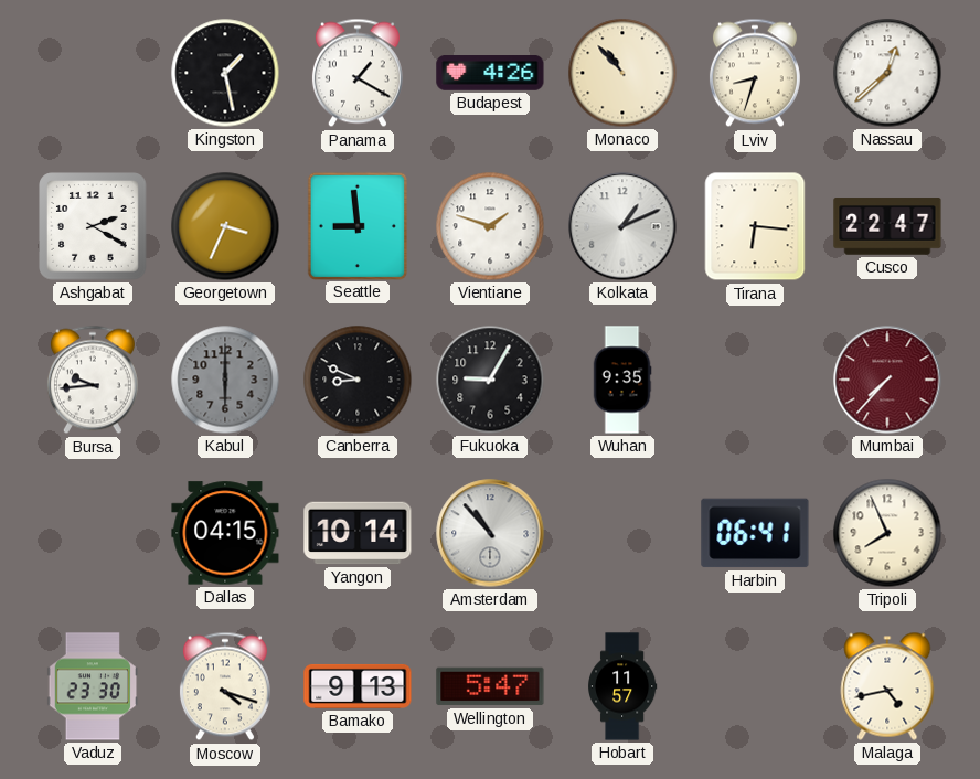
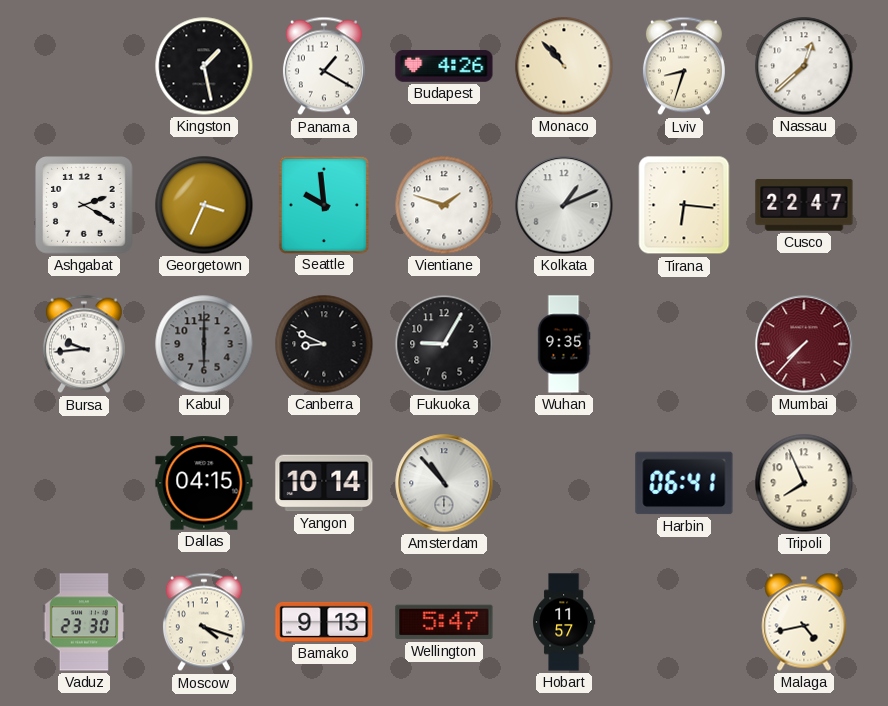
Seattle: 8:59 -> 9:59 (324, 204)
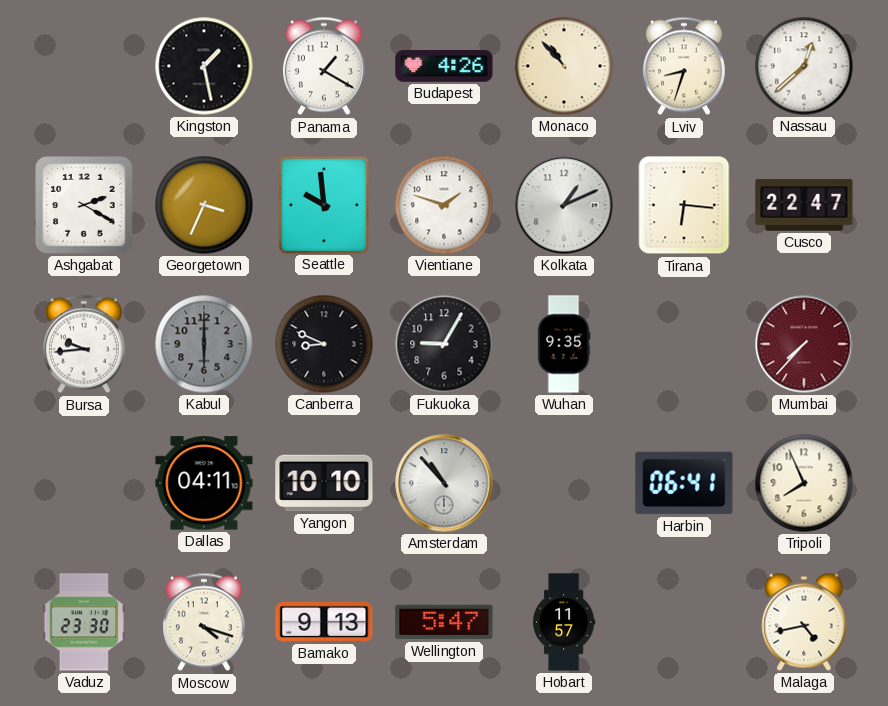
Dallas: 04:15 -> 04:11 (204, 483)
Yangon: 10:14 -> 10:10 (324, 483)
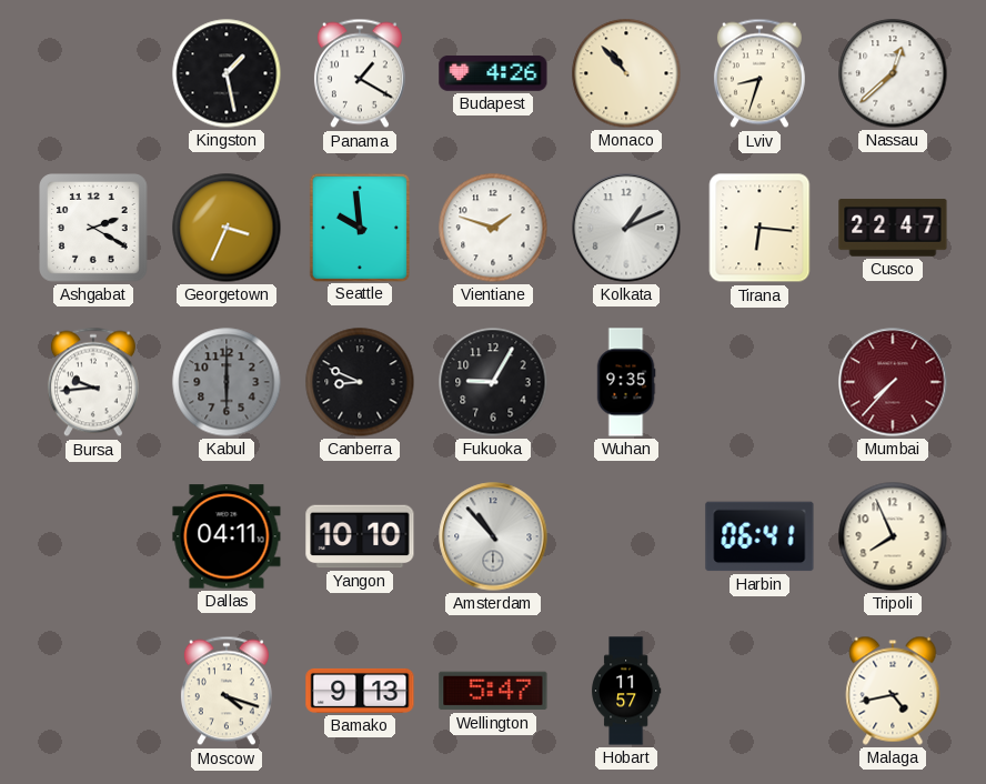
Vaduz: 23:30 -> none (84, 622)
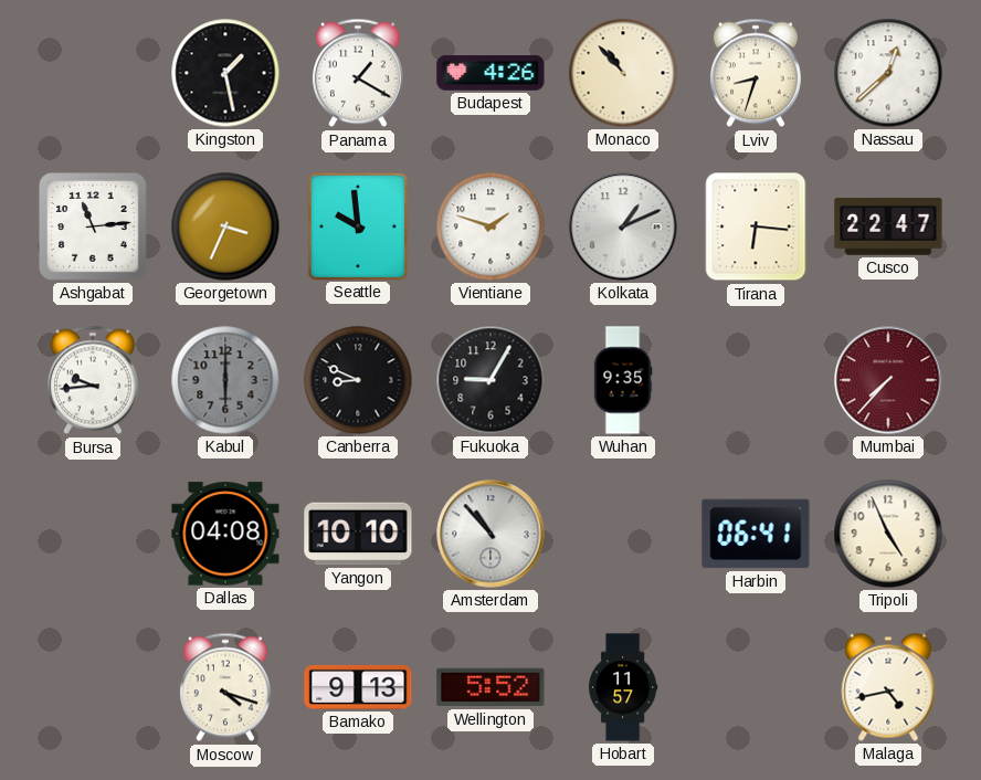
Ashgabat: 2:20 -> 11:14 (94, 228)
Dallas: 04:11 -> 04:08 (225, 534)
Tripoli: 7:56 -> 4:56 (888, 534)
Wellington: 5:47 -> 5:52 (491, 687)
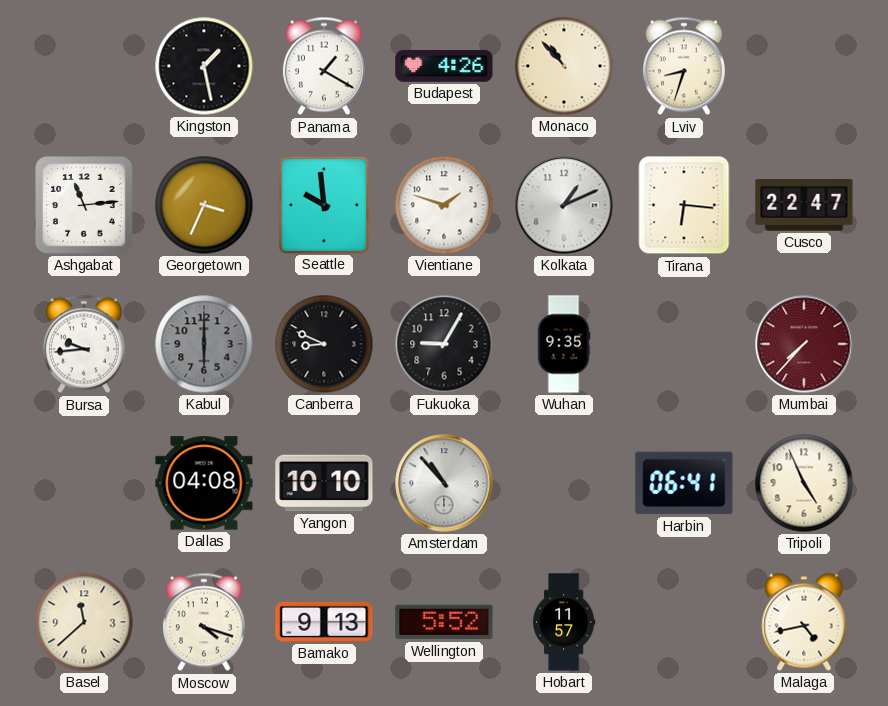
Nassau: 12:38 -> none (888, 73)
Basel: none -> 11:38 (84, 622)
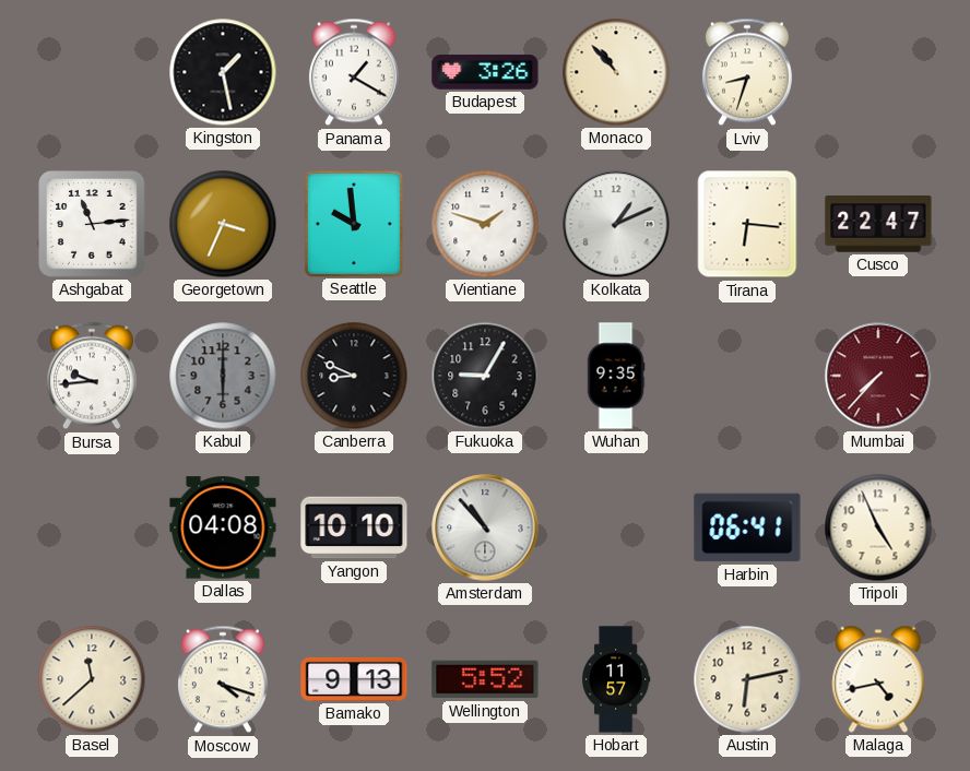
Budapest: 4:26 -> 3:26 (485, 73)
Austin: none -> 6:13 (747, 679)
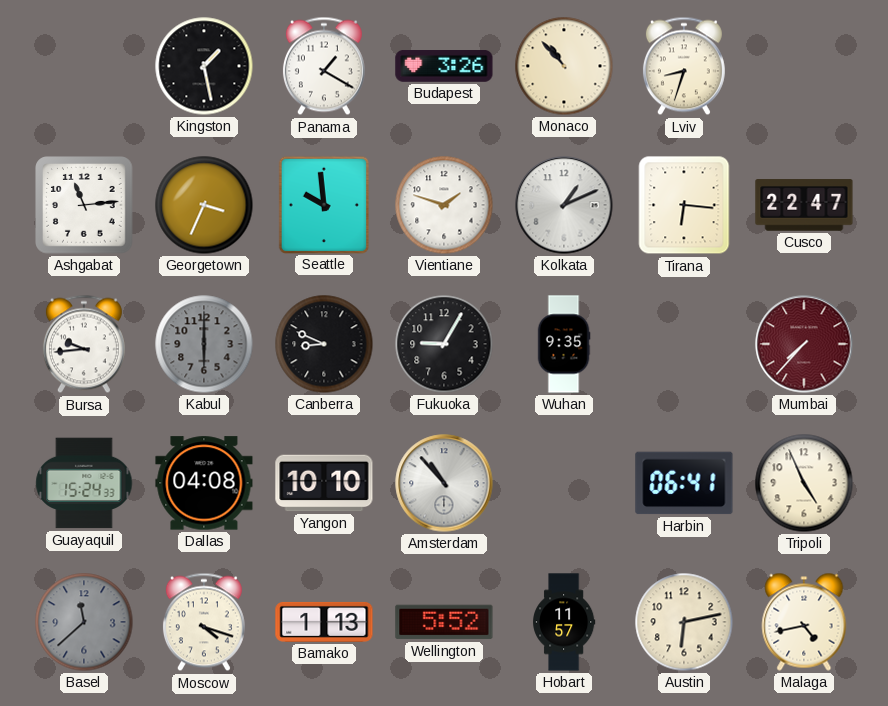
Guayaquil: none -> 15:24 (84, 483)
Basel dial: cream -> grey (84, 622)
Bamako: 9:13 -> 1:13 (324, 622)
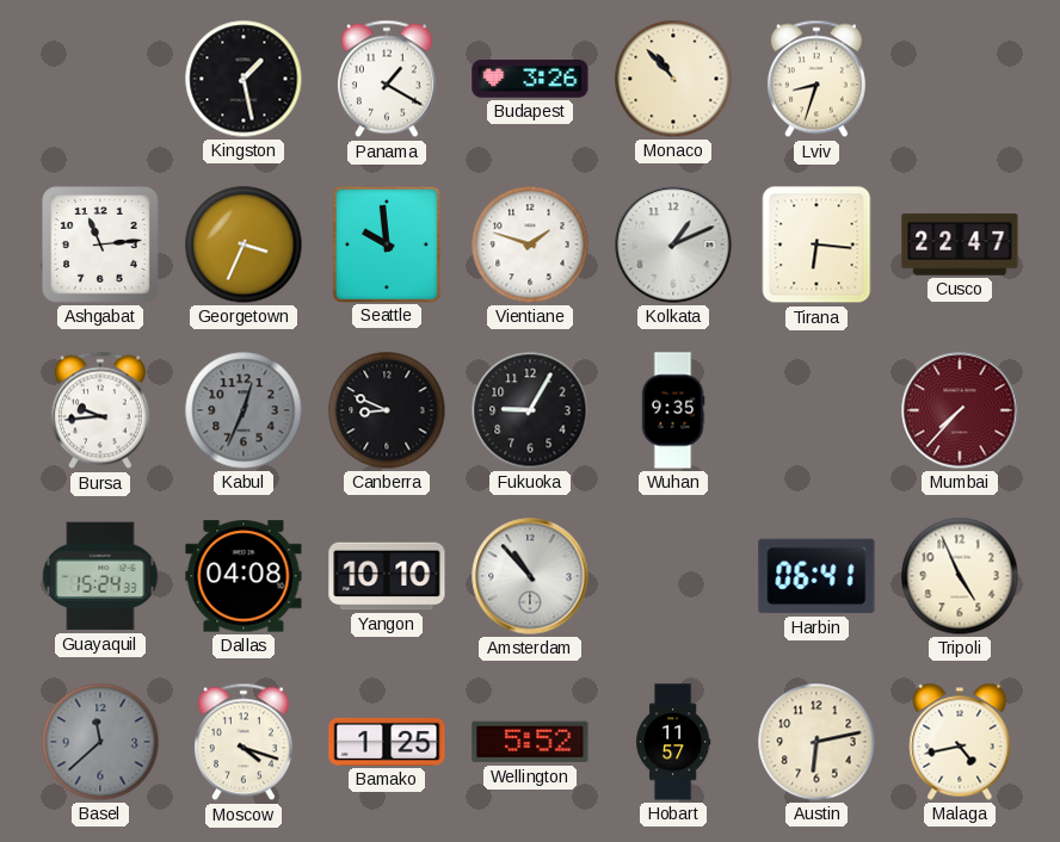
Kabul: 6:00 -> 12:34 (244, 410)
Bamako: 1:13 -> 1:25 (387, 742)
